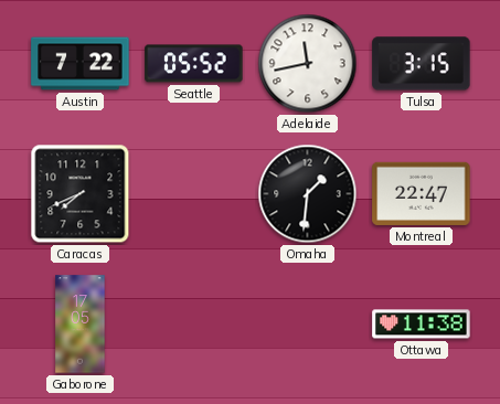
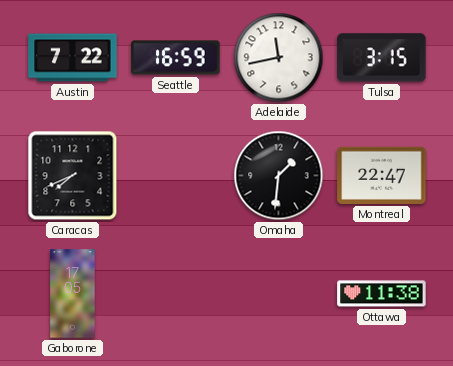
Seattle: 05:52 -> 16:59 (176, 58)
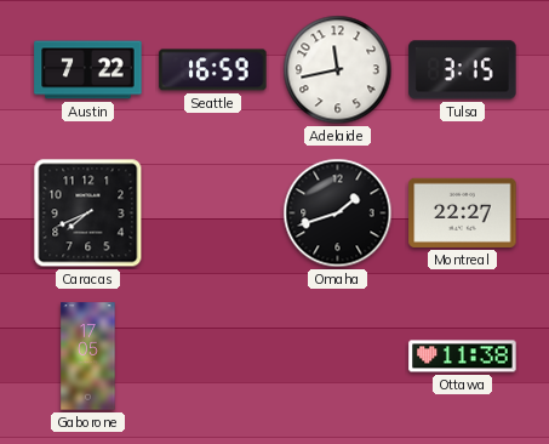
Omaha: 1:31 -> 1:42 (338, 214)
Montreal: 22:47 -> 22:27 (463, 212)
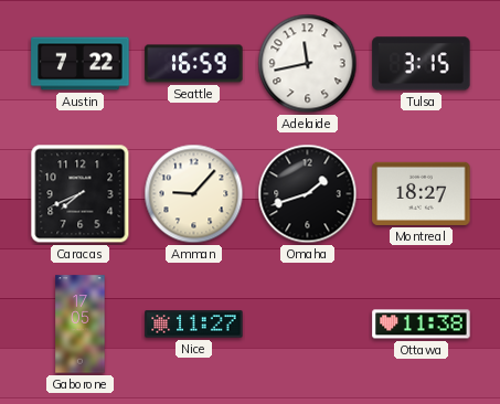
Amman: none -> 9:07 (194, 194)
Montreal: 22:27 -> 18:27 (422, 193)
Nice: none -> 11:27 (194, 325)
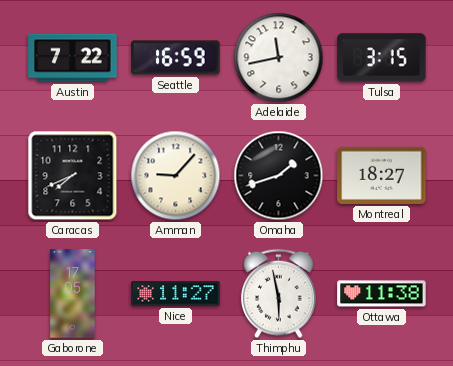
Thimphu: none -> 5:58 (278, 294)
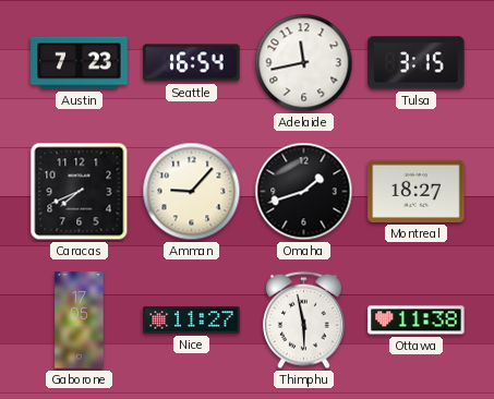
Austin: 7:22 -> 7:23 (80, 63)
Seattle: 16:59 -> 16:54 (192, 63)
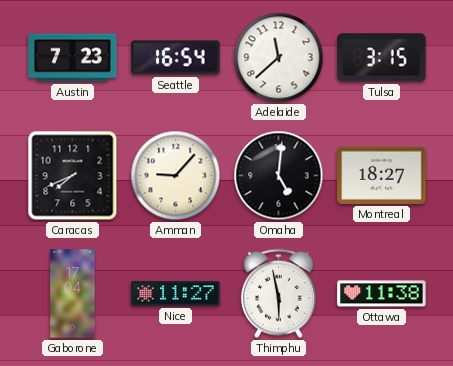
Adelaide: 11:43 -> 11:38 (279, 58)
Omaha: 1:42 -> 5:01 (279, 176)
Gaborone: 17:05 -> 17:04 (73, 294)
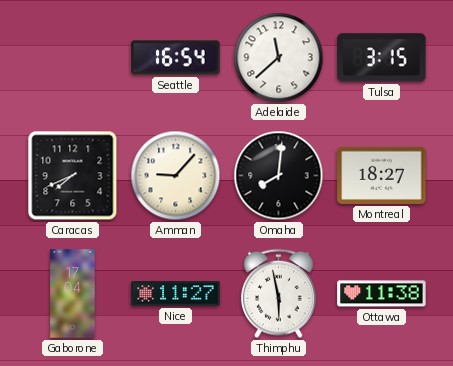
Austin: 7:23 -> none (73, 58)
Omaha: 5:01 -> 8:01 (279, 176)
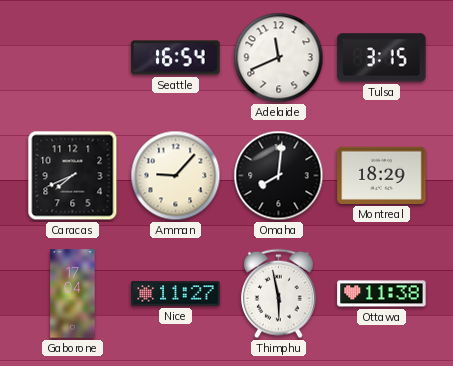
Adelaide: 11:38 -> 11:41 (279, 58)
Montreal: 18:27 -> 18:29 (382, 175)
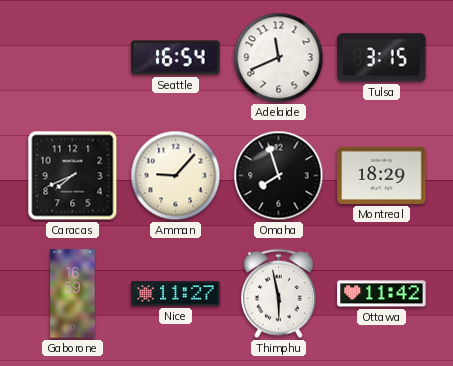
Omaha: 8:01 -> 7:57 (279, 176)
Gaborone: 17:04 -> 16:59 (73, 294)
Ottawa: 11:38 -> 11:42 (382, 294)
